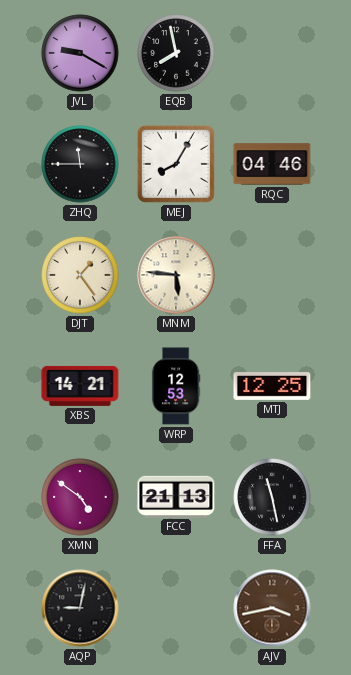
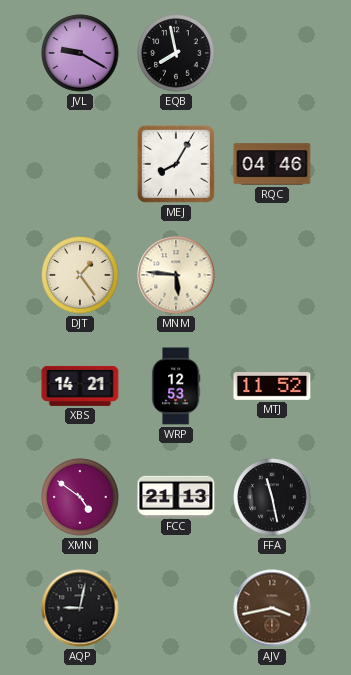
ZHQ: 11:45 -> none (80, 164)
MTJ: 12:25 -> 11:52 (272, 387)
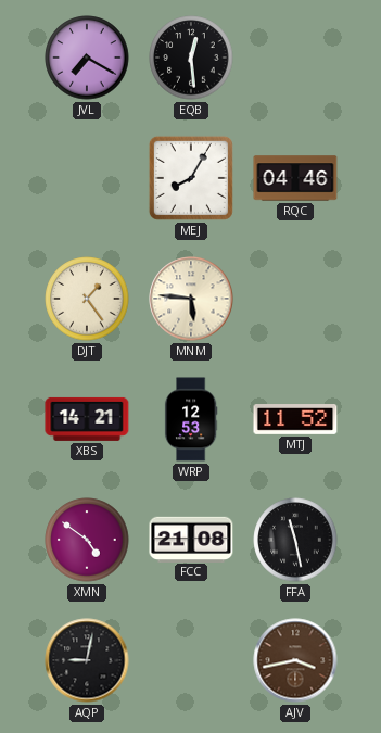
JVL: 9:20 -> 7:20 (87, 58)
EQB: 7:58 -> 12:29 (191, 58)
FCC: 21:13 -> 21:08 (191, 539)
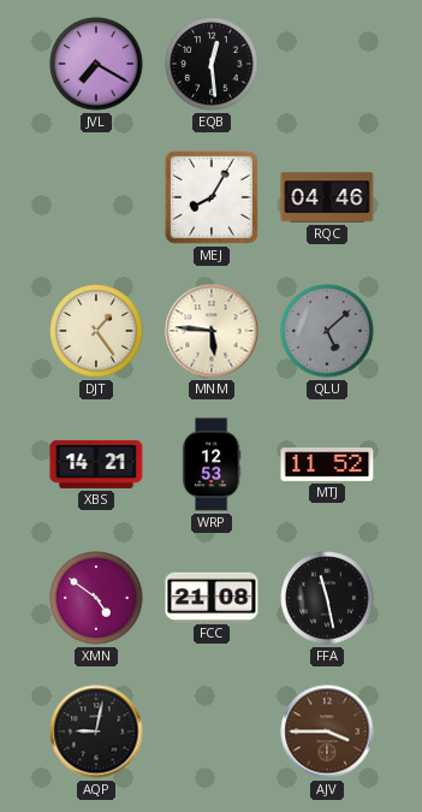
QLU: none -> 5:08 (327, 331)
AJV: 3:43 -> 3:45 (327, 731)
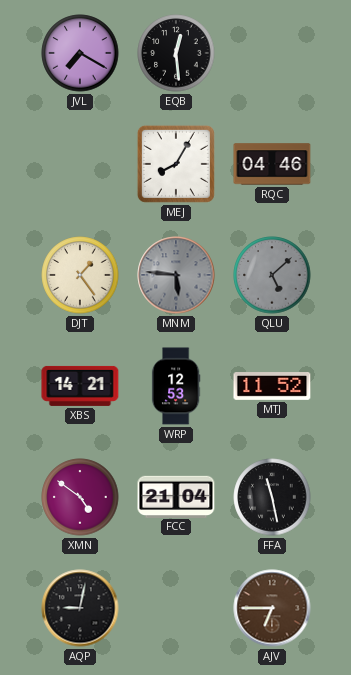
MNM dial: cream -> grey (176, 275)
FCC: 21:08 -> 21:04 (176, 496)
AJV: 3:45 -> 6:45 (272, 608)
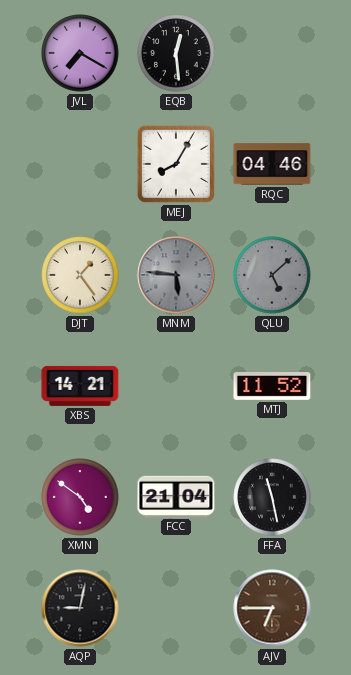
WRP: 12:53 -> none (176, 386)
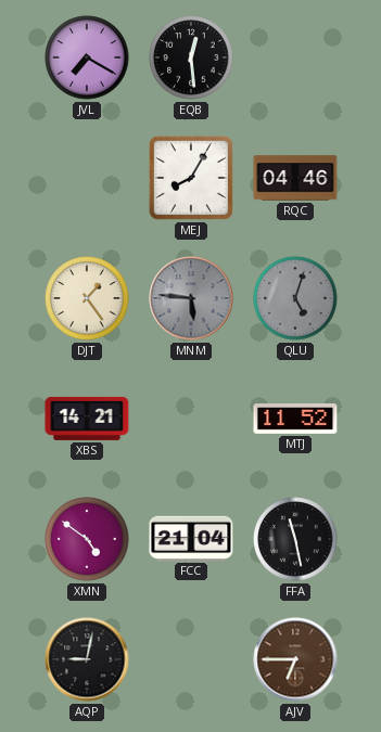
QLU: 5:08 -> 5:03 (295, 298)
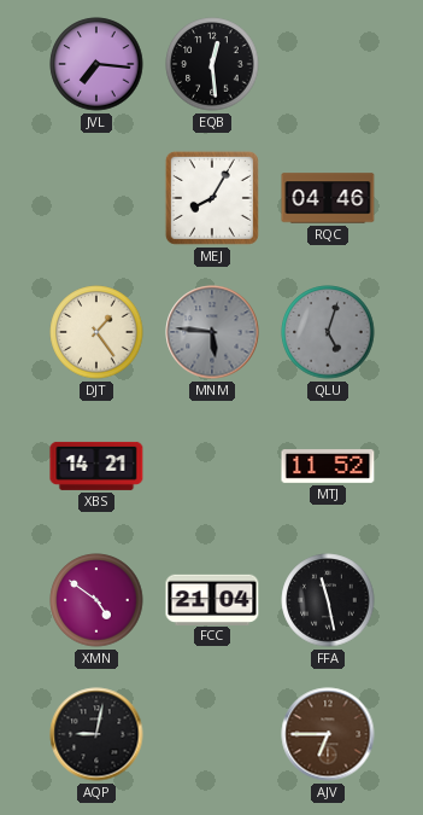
JVL: 7:20 -> 7:16 (96, 64)
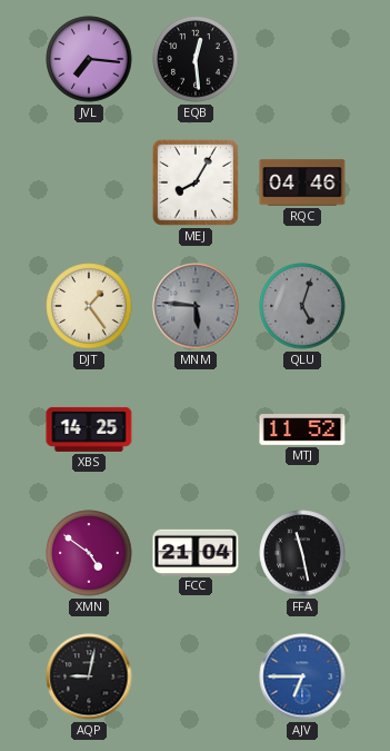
XBS: 14:21 -> 14:25 (89, 429)
AJV dial: brown -> blue (302, 676)
